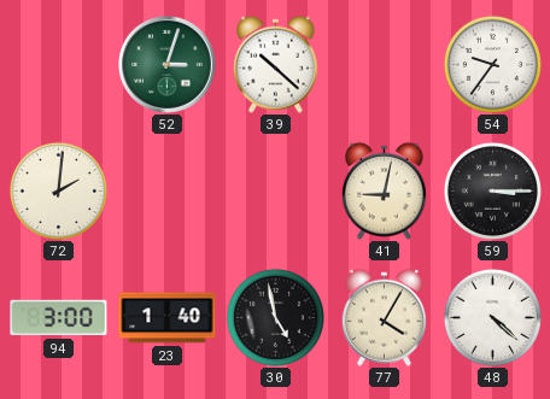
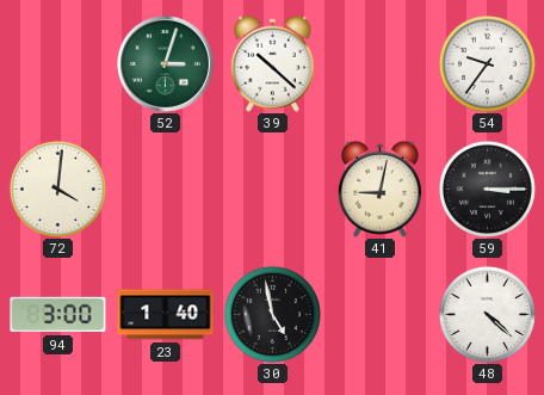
72: 2:01 -> 4:01 (57, 189)
77: 4:05 -> none (384, 317)
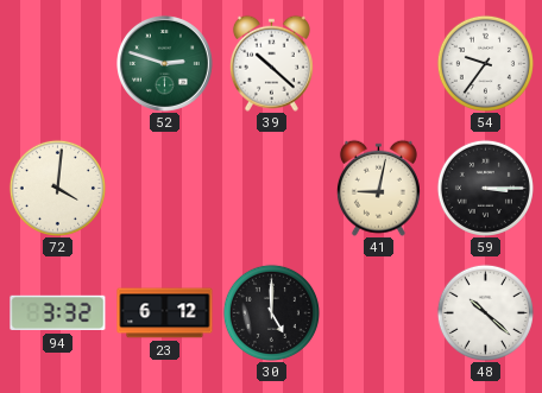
52: 3:03 -> 2:48 (164, 63)
94: 3:00 -> 3:32 (58, 313)
23: 1:40 -> 6:12 (165, 313)
30: 4:58 -> 5:00 (271, 312)
48: 4:22 -> 10:22 (485, 312)
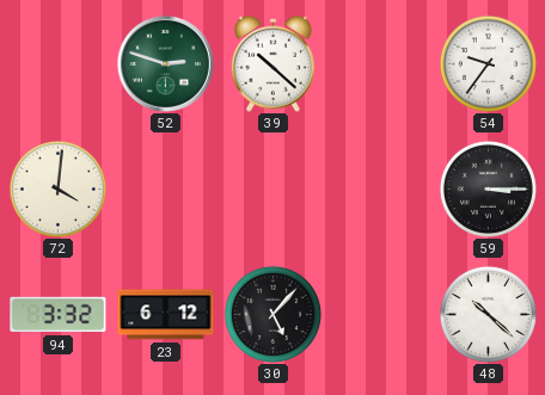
41: 9:02 -> none (378, 188)
30: 5:00 -> 5:07 (272, 314)
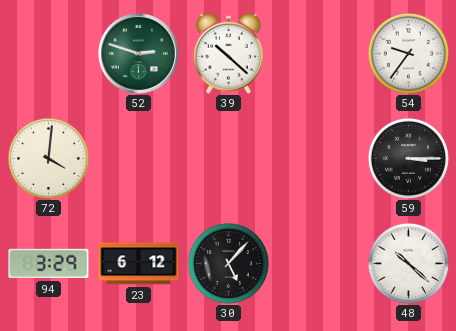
94: 3:32 -> 3:29 (49, 264)
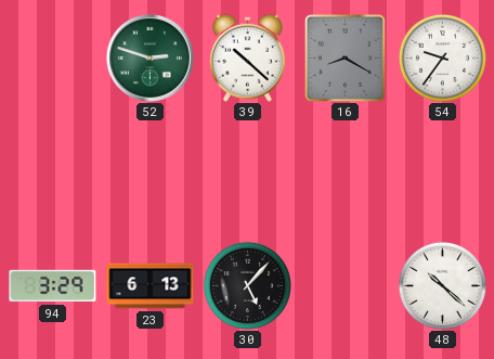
16: none -> 8:20 (344, 57)
72: 4:01 -> none (48, 158)
59: 3:15 -> none (408, 158)
23: 6:12 -> 6:13 (151, 286)
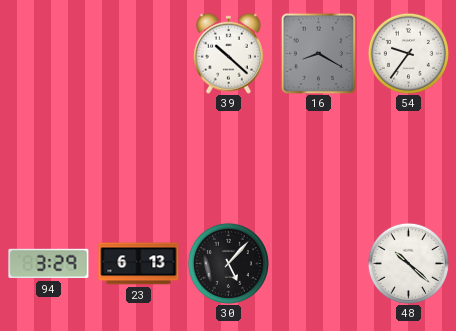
52: 2:48 -> none (149, 57)
